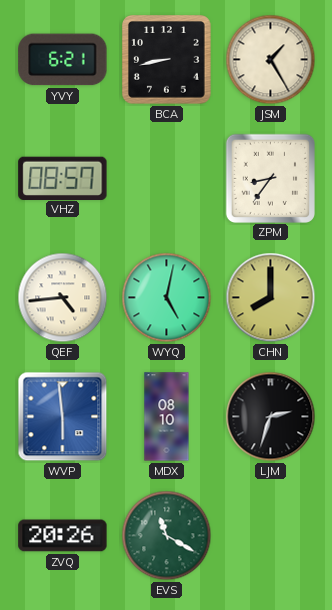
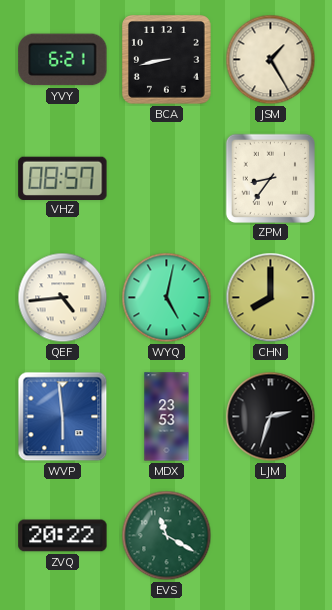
MDX: 08:10 -> 23:53 (167, 417)
ZVQ: 20:26 -> 20:22 (63, 536)
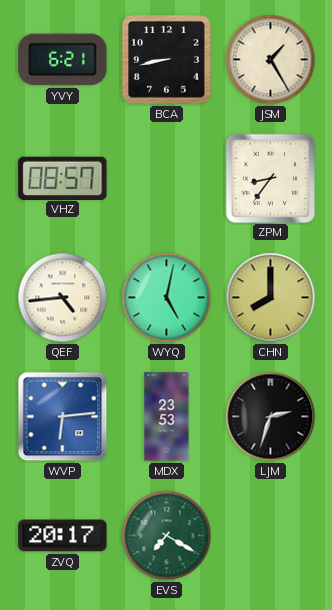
WVP: 5:59 -> 6:14 (63, 417)
ZVQ: 20:22 -> 20:17 (63, 536)
EVS: 11:20 -> 7:20 (167, 536)
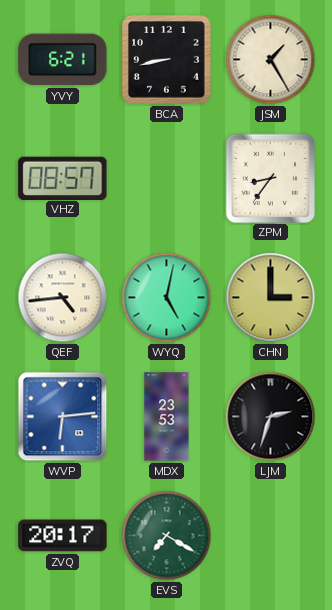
CHN: 8:00 -> 3:00 (271, 298)
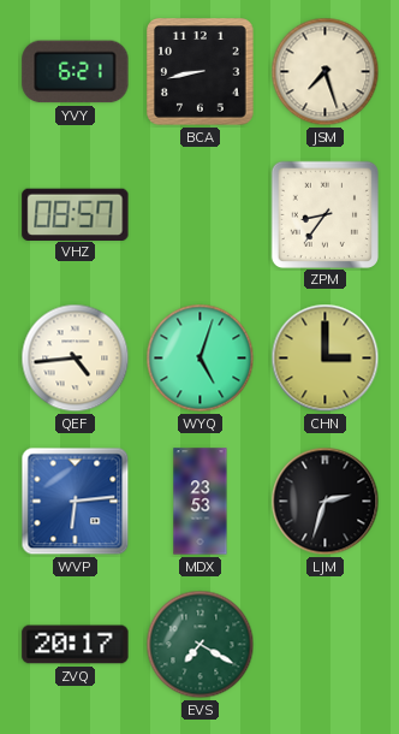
JSM: 1:25 -> 7:27 (326, 72)
WYQ: 5:02 -> 5:03 (201, 359)
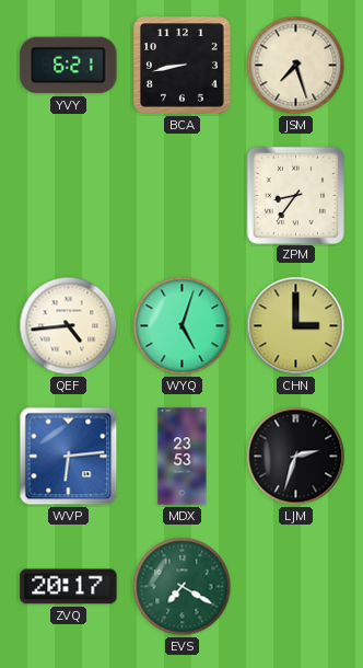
VHZ: 08:57 -> none (76, 214)
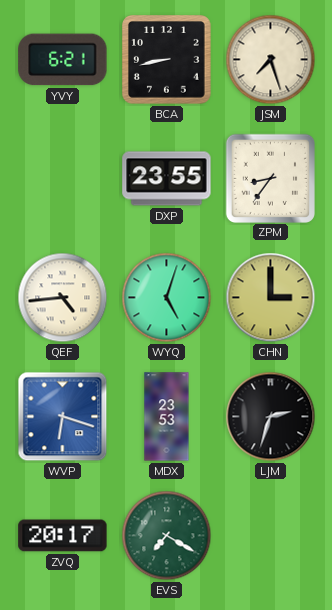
DXP: none -> 23:55 (167, 179)
WVP: 6:14 -> 6:18 (63, 417)
